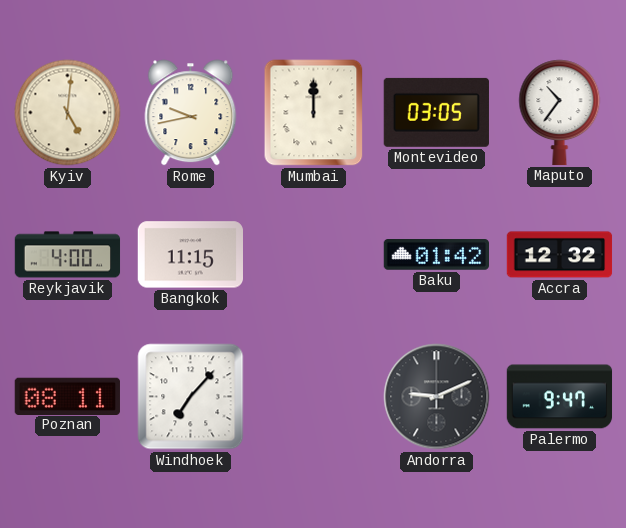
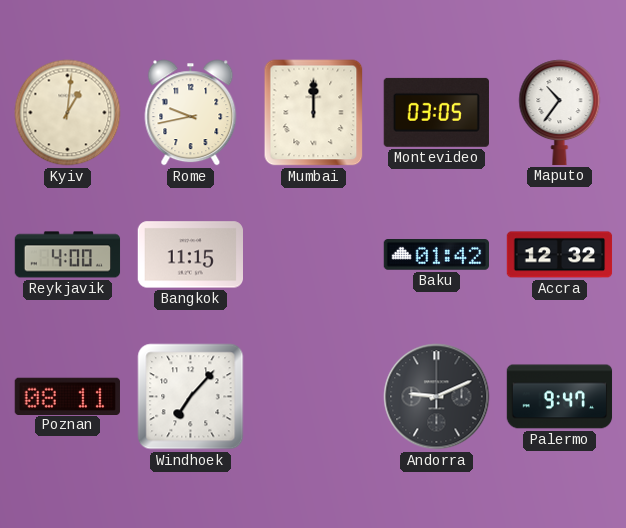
Kyiv: 5:01 -> 1:01 (68, 113)
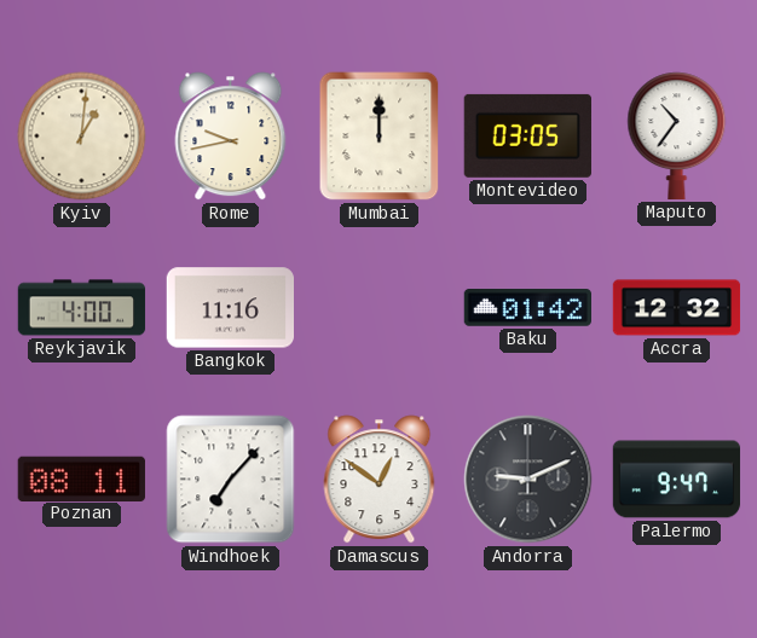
Bangkok: 11:15 -> 11:16 (230, 308)
Damascus: none -> 12:51 (380, 480)
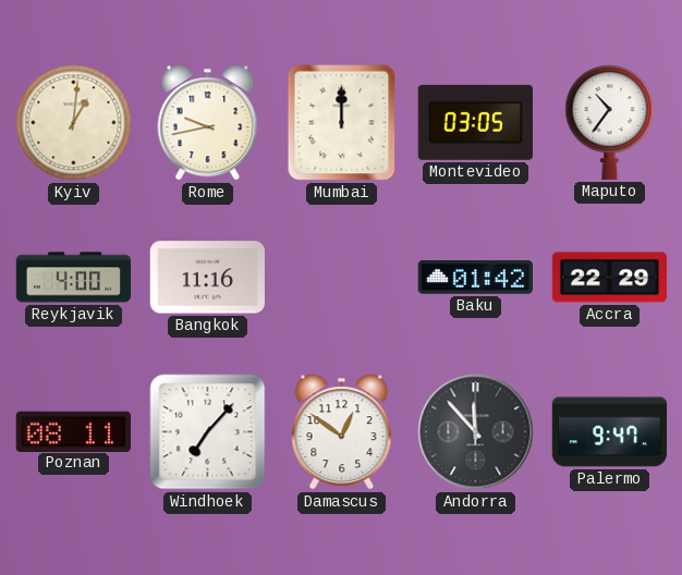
Accra: 12:32 -> 22:29 (610, 278)
Andorra: 9:11 -> 11:53 (476, 432)
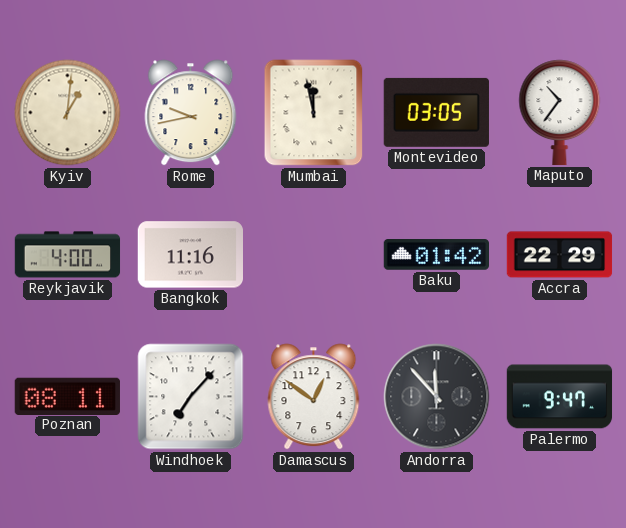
Mumbai: 12:00 -> 11:58 (314, 113)
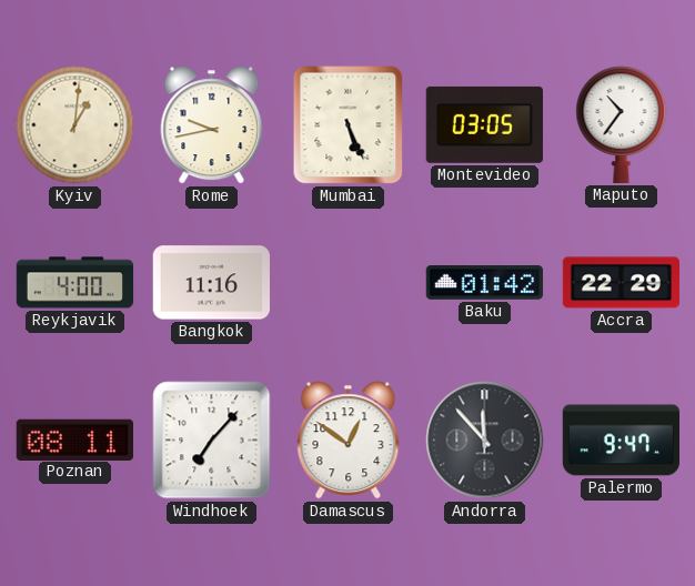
Mumbai: 11:58 -> 5:26 (349, 125)
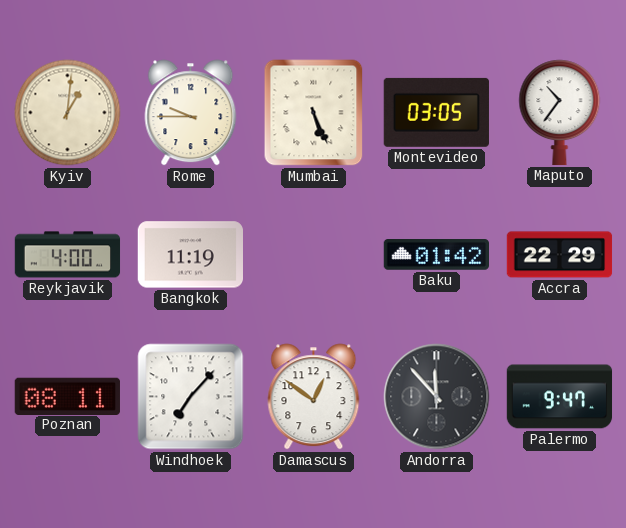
Rome: 9:43 -> 9:45 (191, 113)
Bangkok: 11:16 -> 11:19 (190, 255)
